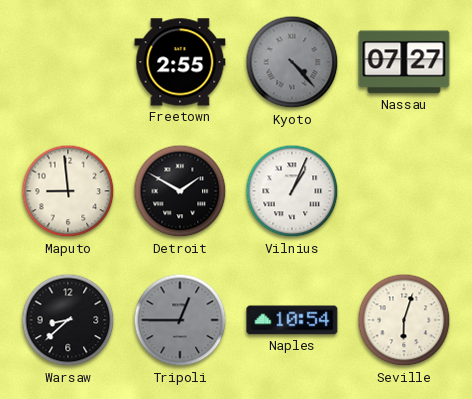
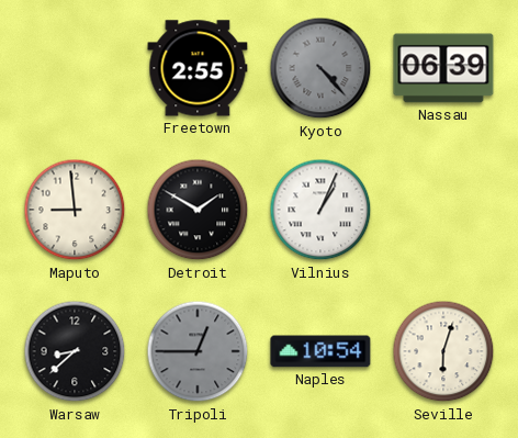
Nassau: 07:27 -> 06:39 (443, 68)
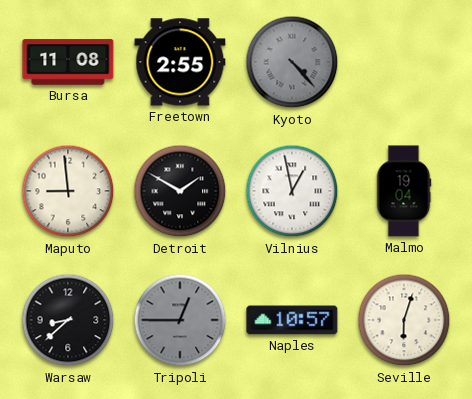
Bursa: none -> 11:08 (68, 62)
Nassau: 06:39 -> none (443, 68)
Vilnius: 1:04 -> 12:58 (292, 191)
Malmo: none -> 19:04 (404, 191)
Naples: 10:54 -> 10:57 (292, 320)
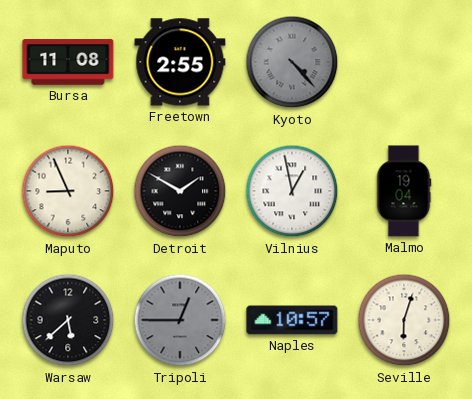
Maputo: 8:59 -> 8:56 (68, 191)
Warsaw: 8:38 -> 5:38 (68, 320)
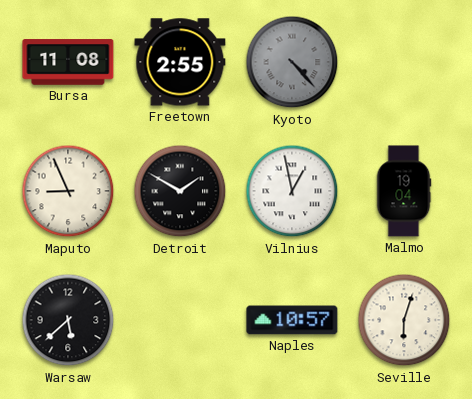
Tripoli: 12:45 -> none (180, 320)
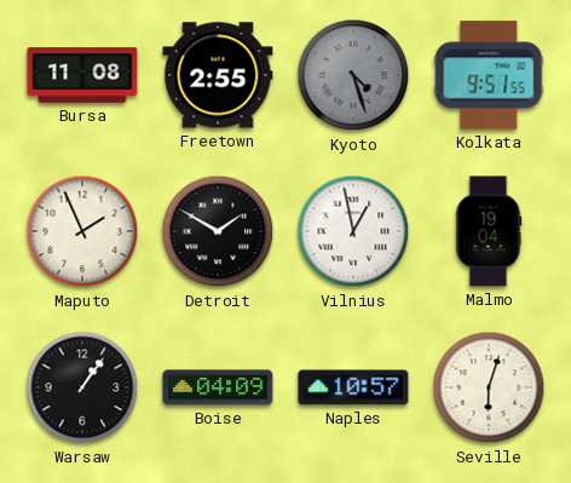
Kyoto: 4:23 -> 4:27 (353, 75)
Kolkata: none -> 9:51 (489, 75)
Maputo: 8:56 -> 1:56 (82, 231)
Warsaw: 5:38 -> 1:06 (82, 387)
Boise: none -> 04:09 (218, 387)
